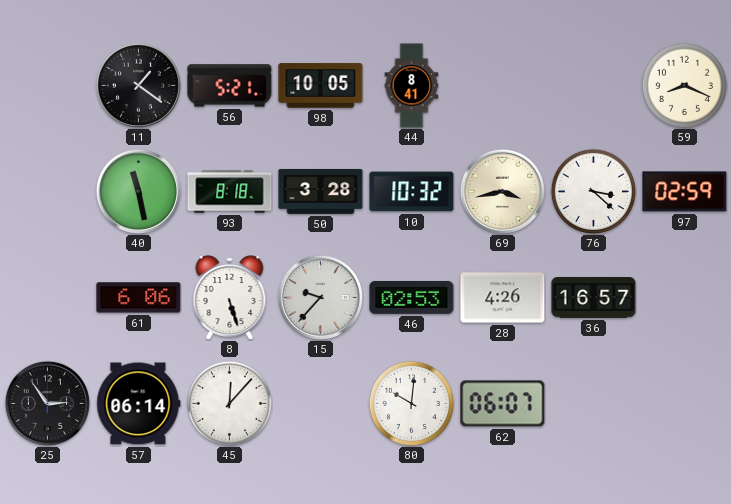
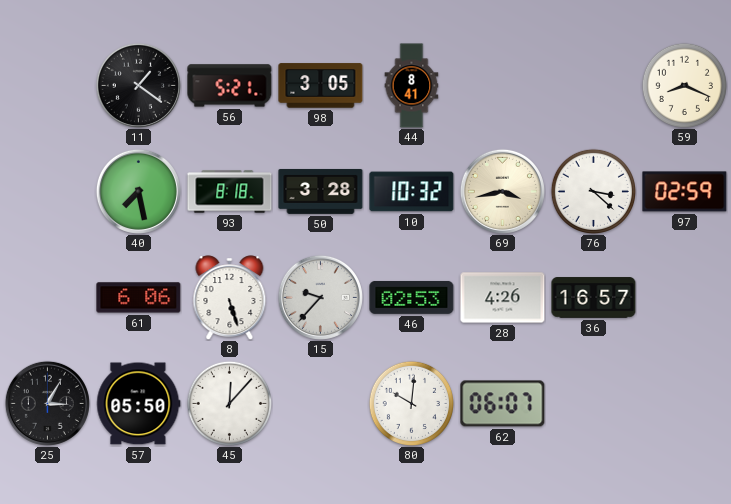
98: 10:05 -> 3:05 (321, 86)
40: 11:28 -> 7:28 (138, 191)
25: 2:54 -> 3:05 (47, 403)
57: 06:14 -> 05:50 (139, 404)
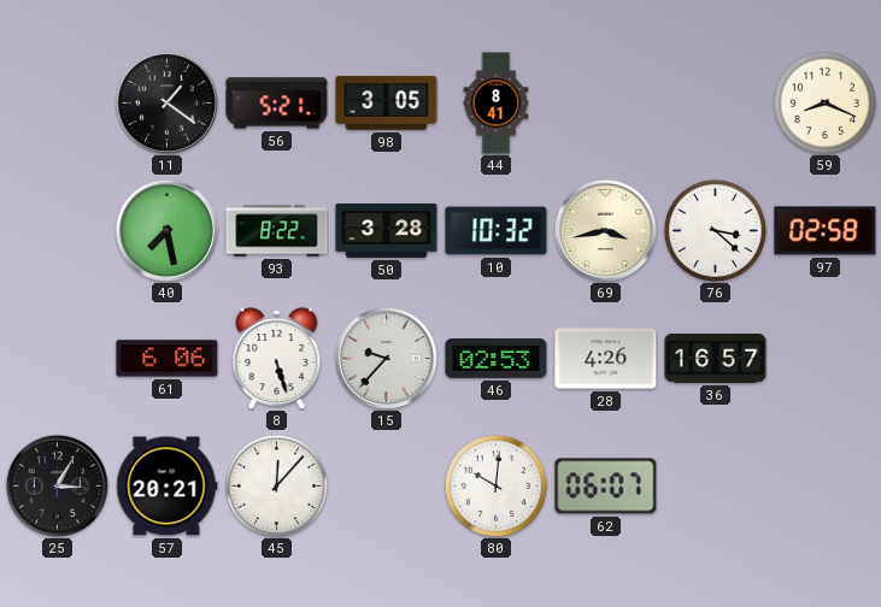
93: 8:18 -> 8:22 (277, 231)
97: 02:59 -> 02:58 (826, 231)
57: 05:50 -> 20:21 (168, 487)
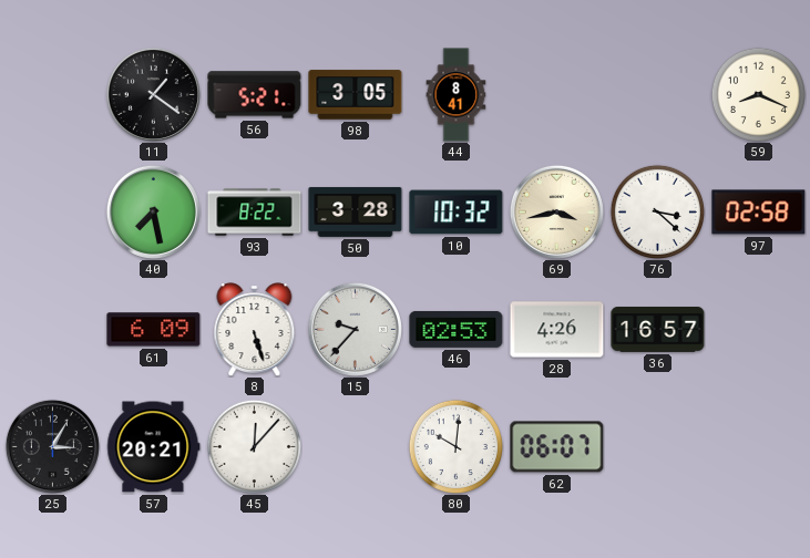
61: 6:06 -> 6:09 (154, 330)
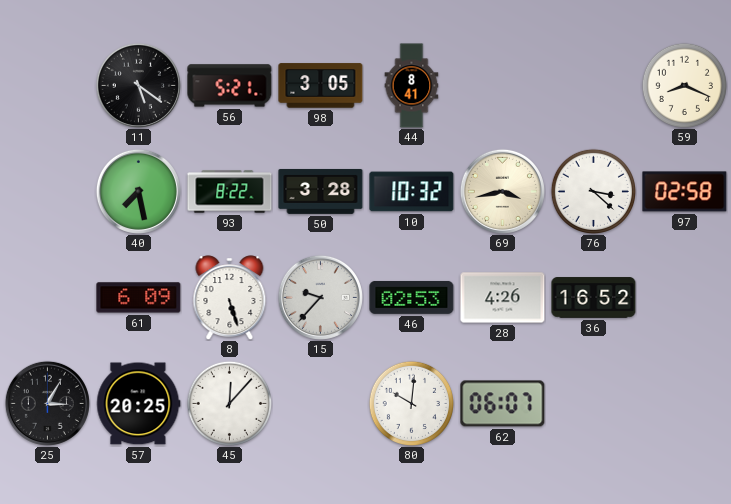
11: 1:21 -> 5:21 (138, 85)
36: 16:57 -> 16:52 (594, 298)
57: 20:21 -> 20:25 (139, 404)
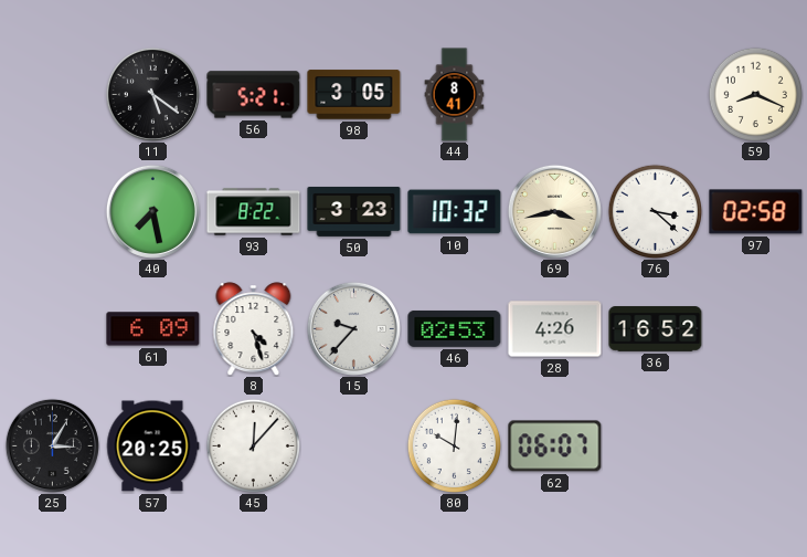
50: 3:28 -> 3:23 (354, 211)
8: 5:27 -> 4:27 (254, 329)
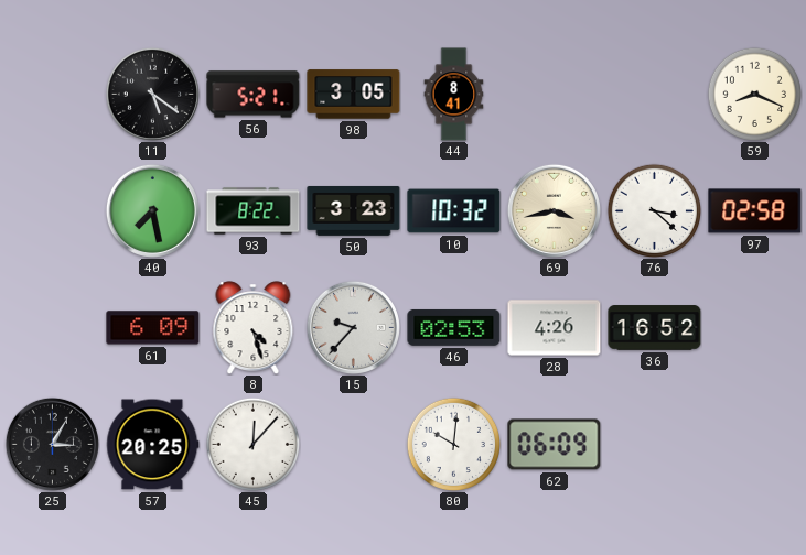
62: 06:07 -> 06:09 (555, 445)
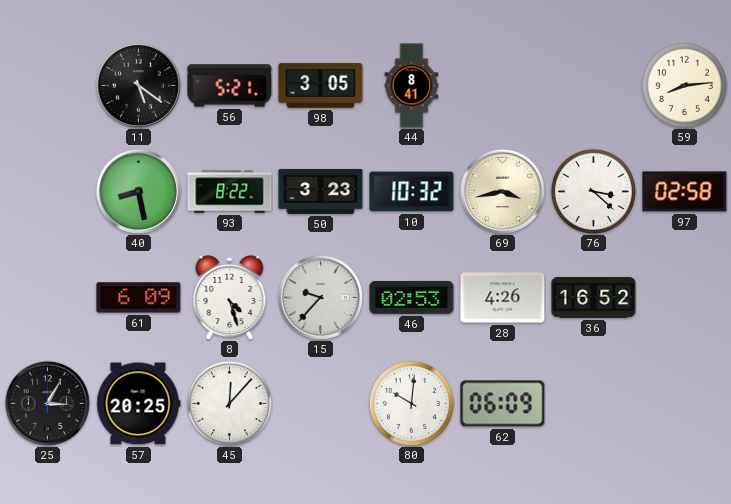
59: 8:19 -> 8:14 (684, 85)
40: 7:28 -> 8:28 (138, 191)
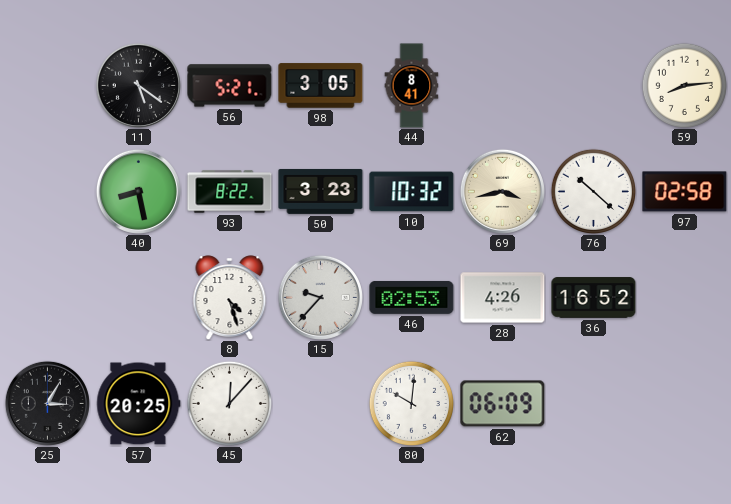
76: 3:22 -> 10:22 (593, 191)
61: 6:09 -> none (139, 298)
